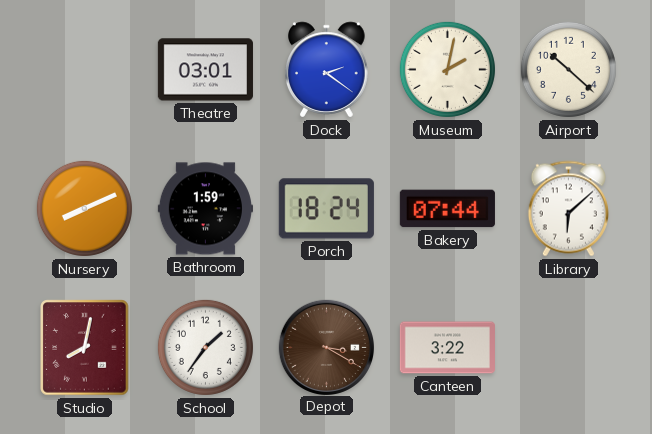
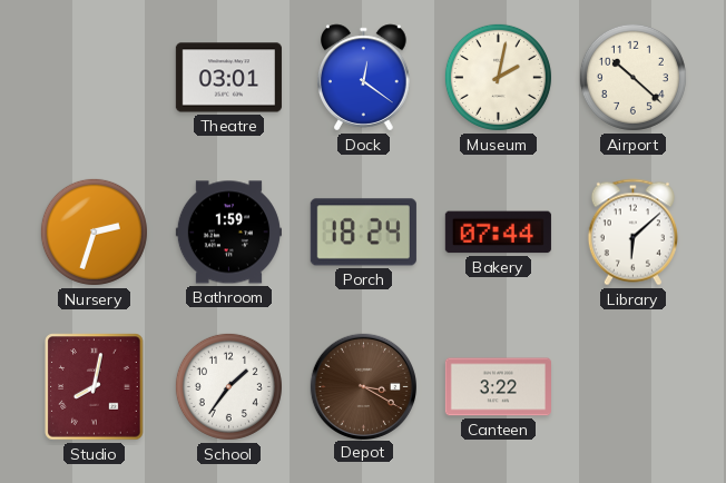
Dock: 2:21 -> 12:21 (364, 78)
Nursery: 8:11 -> 2:33 (94, 231)
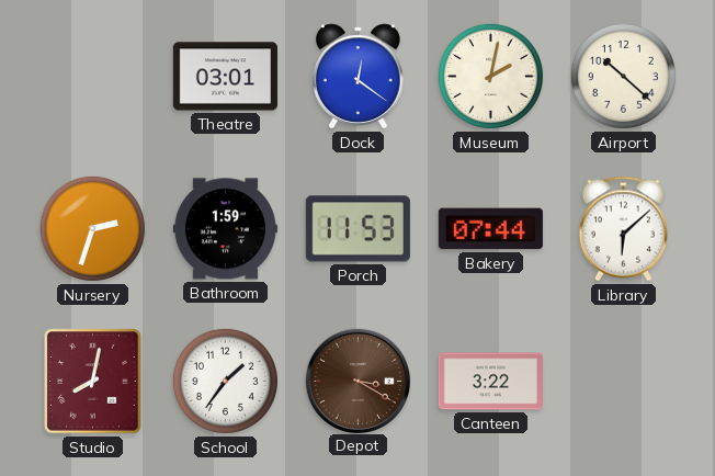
Porch: 18:24 -> 11:53 (357, 229)
